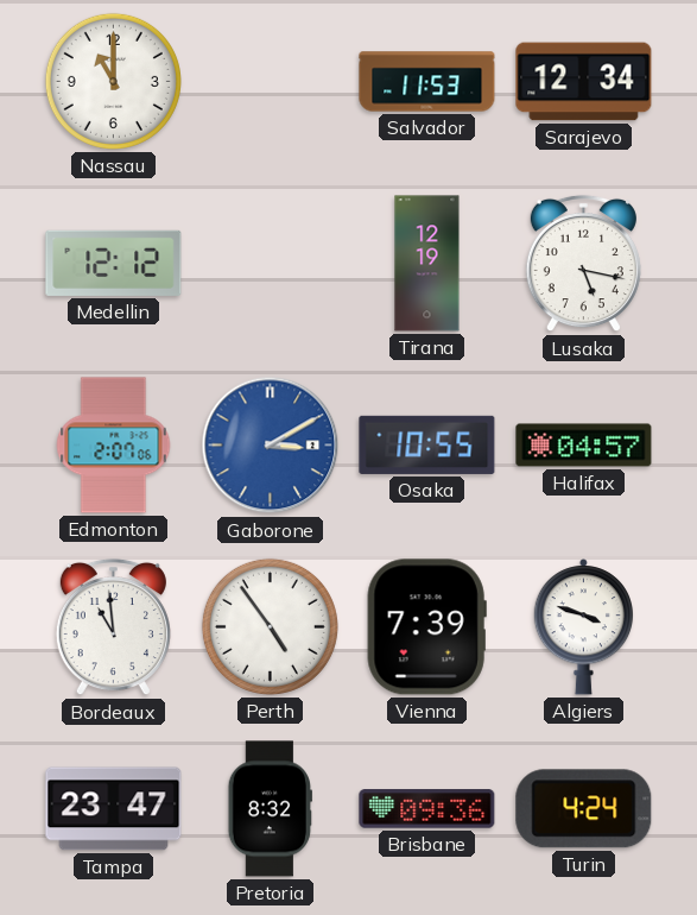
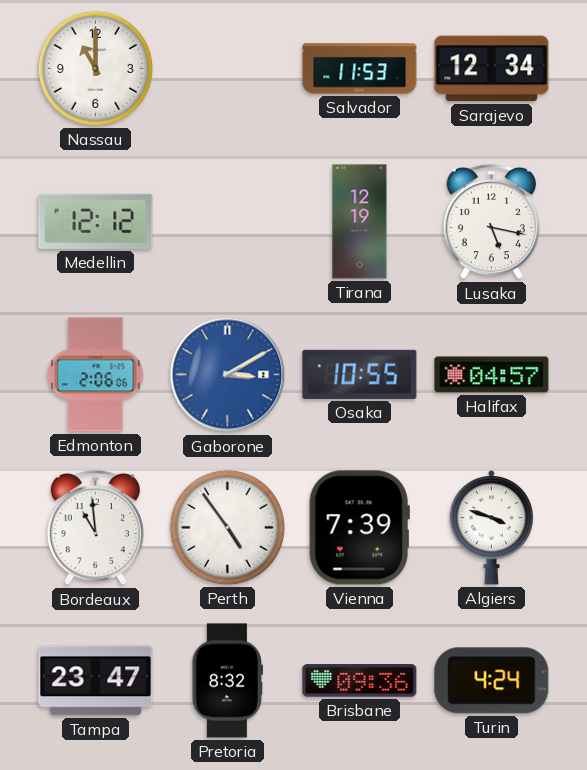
Edmonton: 2:07 -> 2:06 (96, 375)
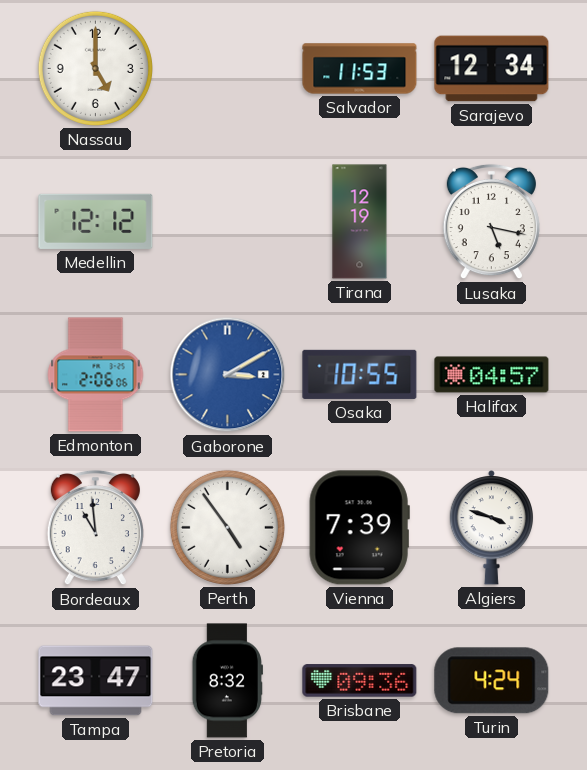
Nassau: 11:00 -> 5:00 (95, 68)
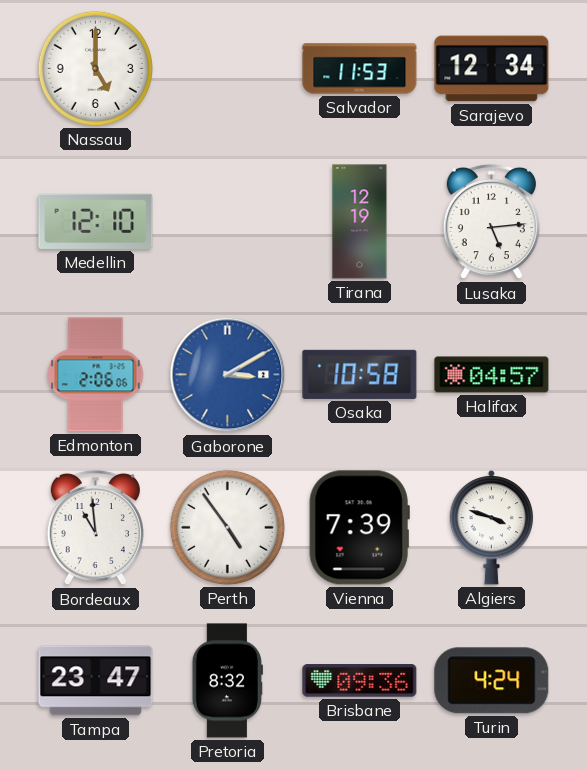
Medellin: 12:12 -> 12:10 (96, 221)
Lusaka: 5:17 -> 5:14 (491, 222)
Osaka: 10:55 -> 10:58 (360, 374)
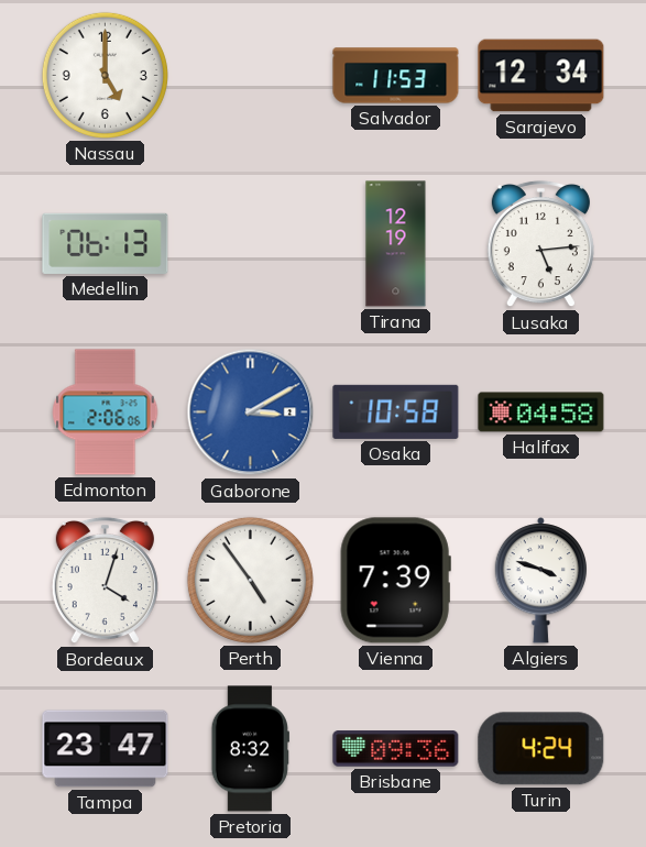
Medellin: 12:10 -> 06:13 (106, 243)
Halifax: 04:57 -> 04:58 (541, 413)
Bordeaux: 10:59 -> 4:03 (105, 581)
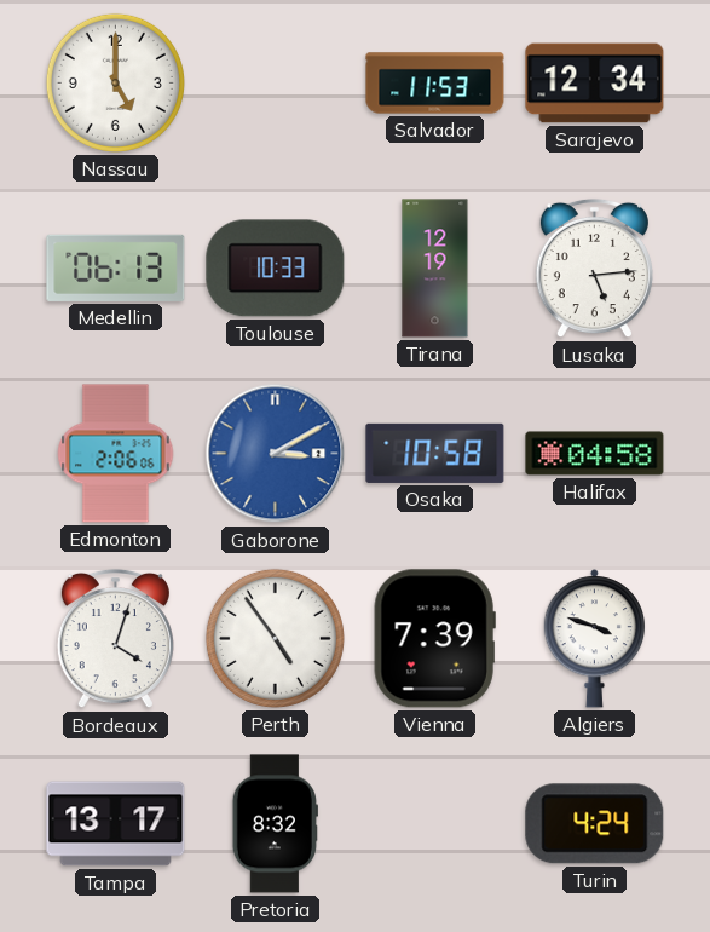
Toulouse: none -> 10:33 (276, 269)
Tampa: 23:47 -> 13:17 (116, 824)
Brisbane: 09:36 -> none (396, 749)
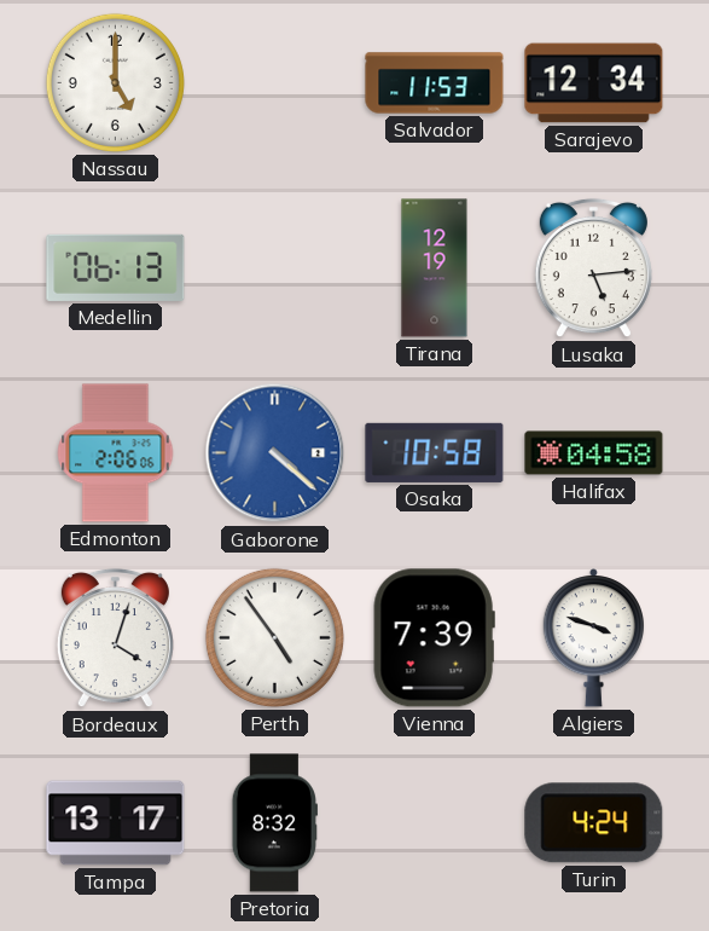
Toulouse: 10:33 -> none (276, 269)
Gaborone: 3:10 -> 4:22 (275, 453)
